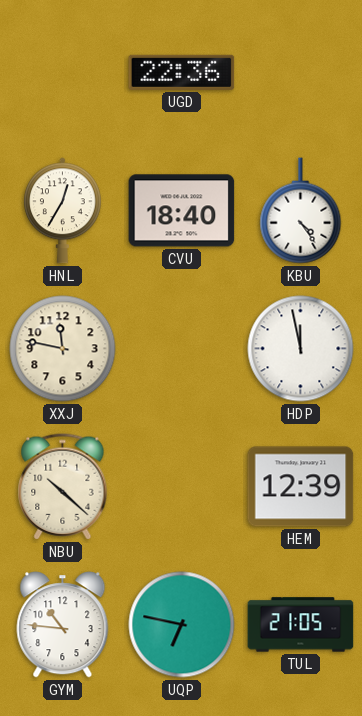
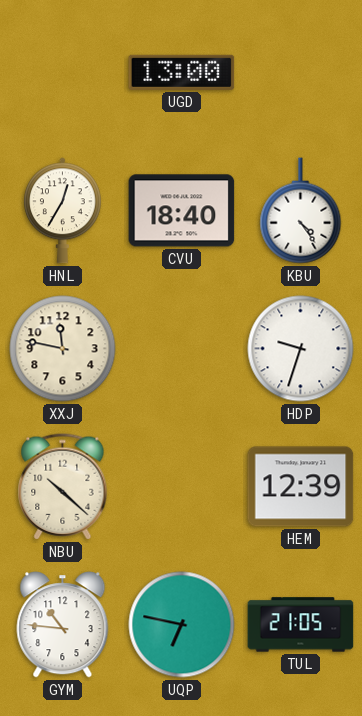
UGD: 22:36 -> 13:00 (182, 72)
HDP: 11:58 -> 9:33 (301, 349)
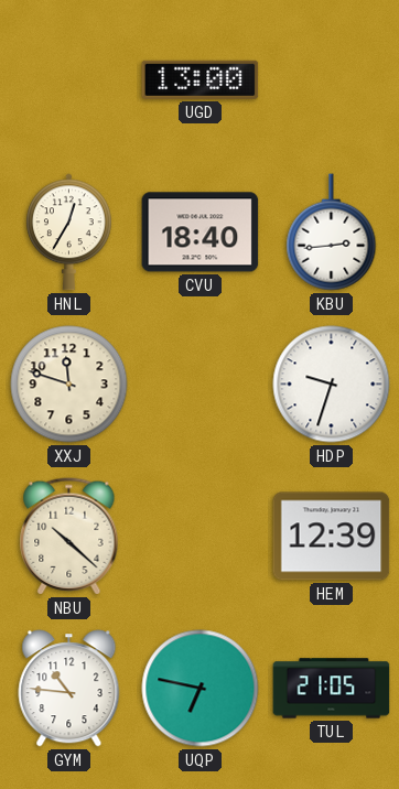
KBU: 4:24 -> 2:44 (332, 233)
XXJ: 11:47 -> 11:48 (69, 385)
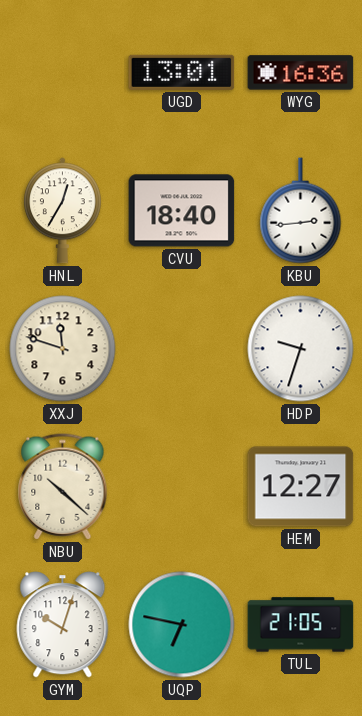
UGD: 13:00 -> 13:01 (182, 72)
WYG: none -> 16:36 (301, 73)
HEM: 12:39 -> 12:27 (301, 487)
GYM: 10:46 -> 10:03 (63, 625)
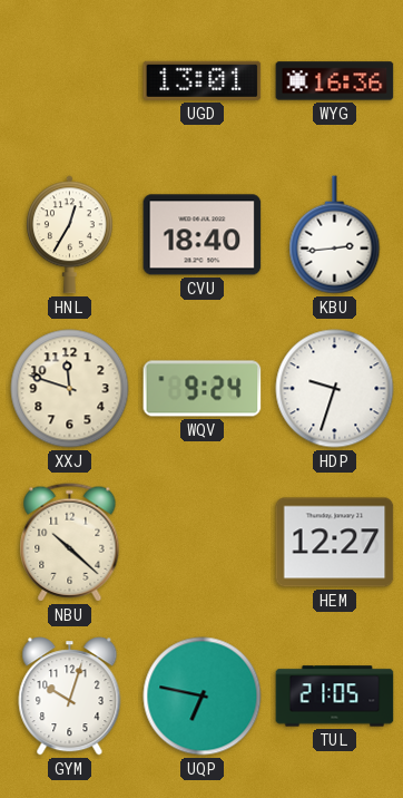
WQV: none -> 9:24 (203, 389)
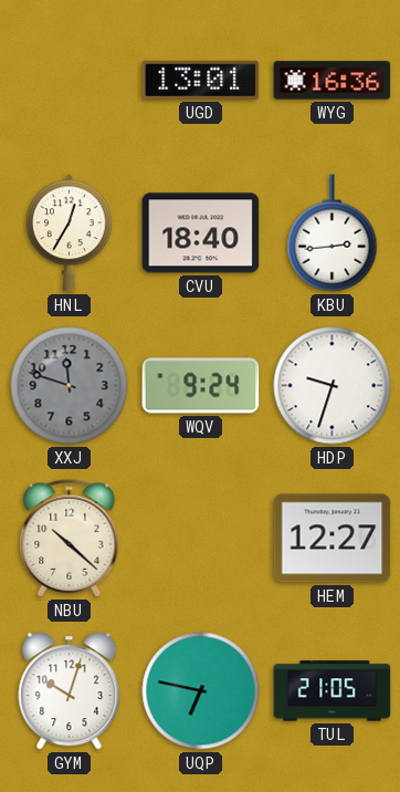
XXJ dial: cream -> grey (70, 386)
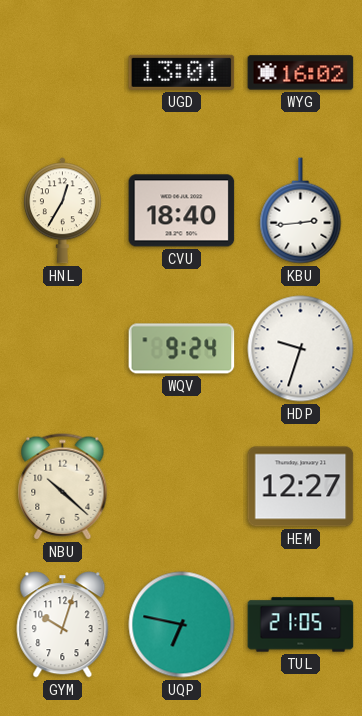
WYG: 16:36 -> 16:02 (301, 73)
XXJ: 11:48 -> none (70, 386)
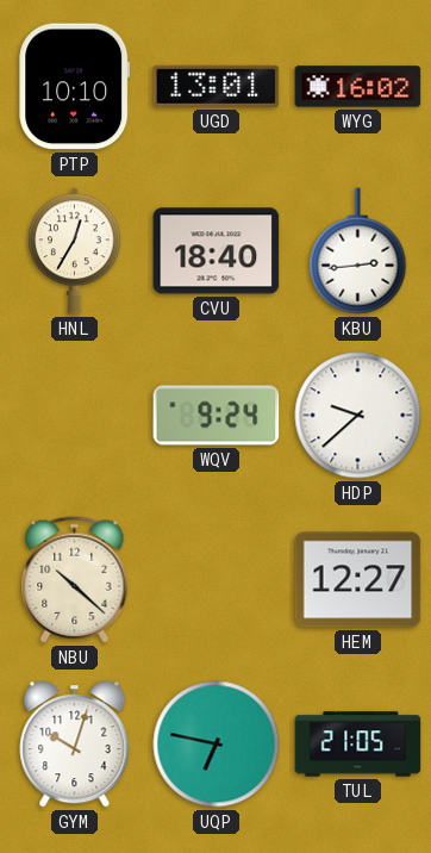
PTP: none -> 10:10 (75, 87)
HDP: 9:33 -> 9:38 (358, 416)
